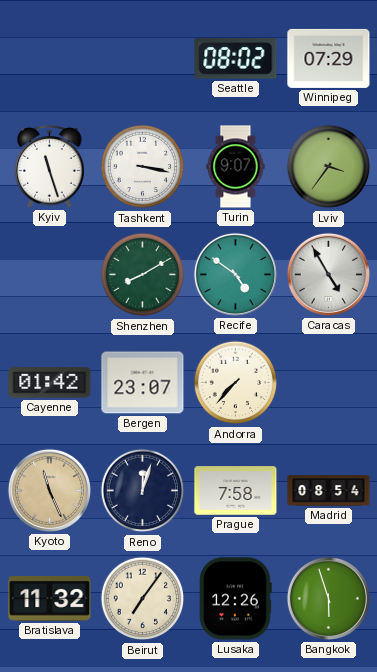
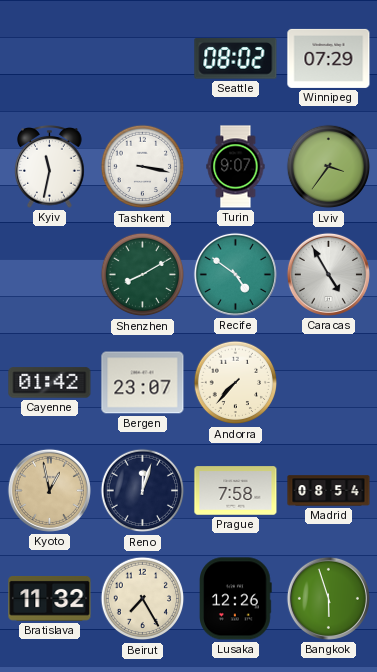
Kyiv: 11:27 -> 11:32 (50, 167)
Kyoto: 11:26 -> 12:58 (49, 490)
Beirut: 7:06 -> 7:25 (143, 599)
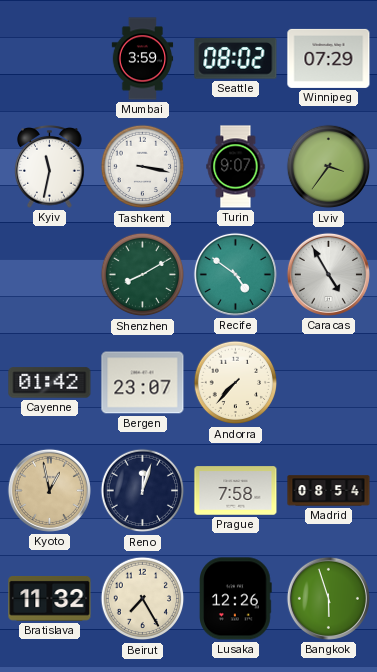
Mumbai: none -> 3:59 (143, 59)
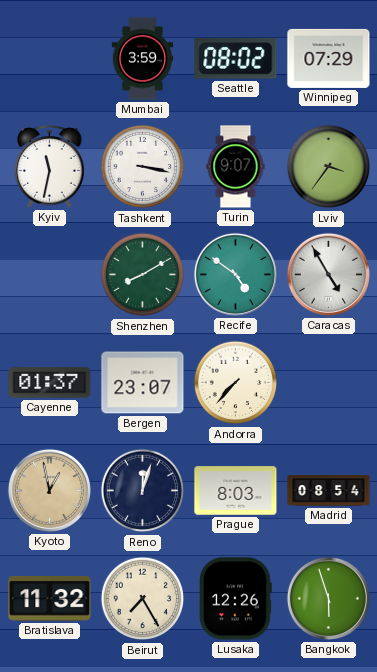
Cayenne: 01:42 -> 01:37 (50, 383)
Prague: 7:58 -> 8:03 (236, 491)
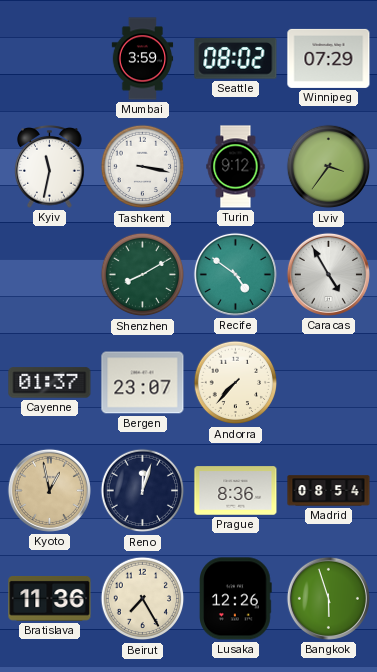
Turin: 9:07 -> 9:12 (236, 167)
Prague: 8:03 -> 8:36 (236, 491)
Bratislava: 11:32 -> 11:36 (50, 599)
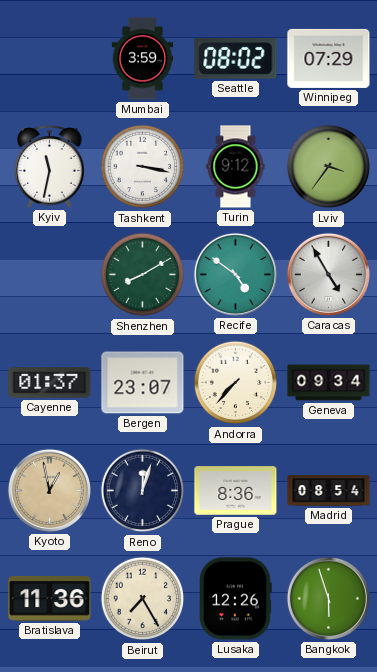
Geneva: none -> 09:34 (329, 383)
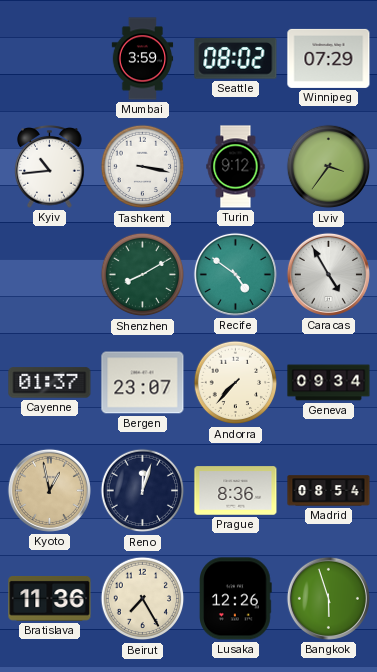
Kyiv: 11:32 -> 10:44 (50, 167)
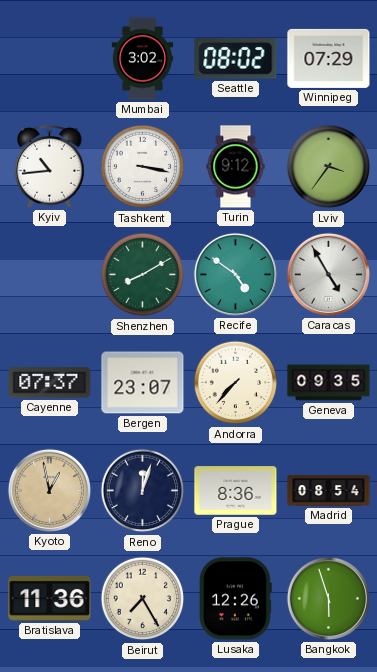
Mumbai: 3:59 -> 3:02 (143, 59)
Cayenne: 01:37 -> 07:37 (50, 383)
Geneva: 09:34 -> 09:35 (329, 383)
